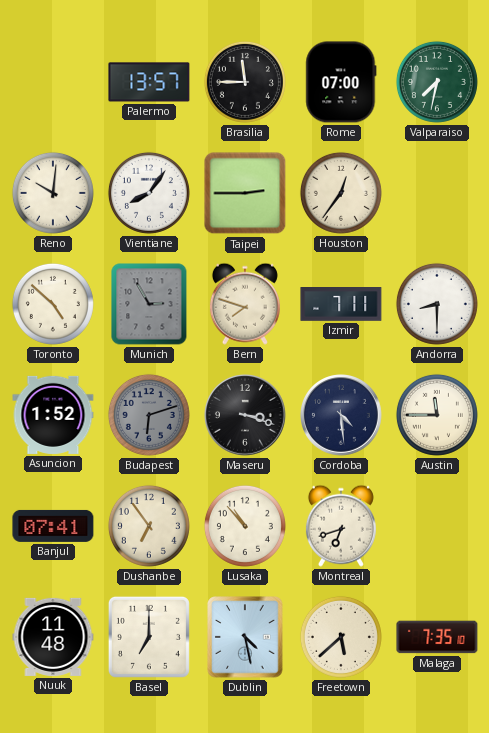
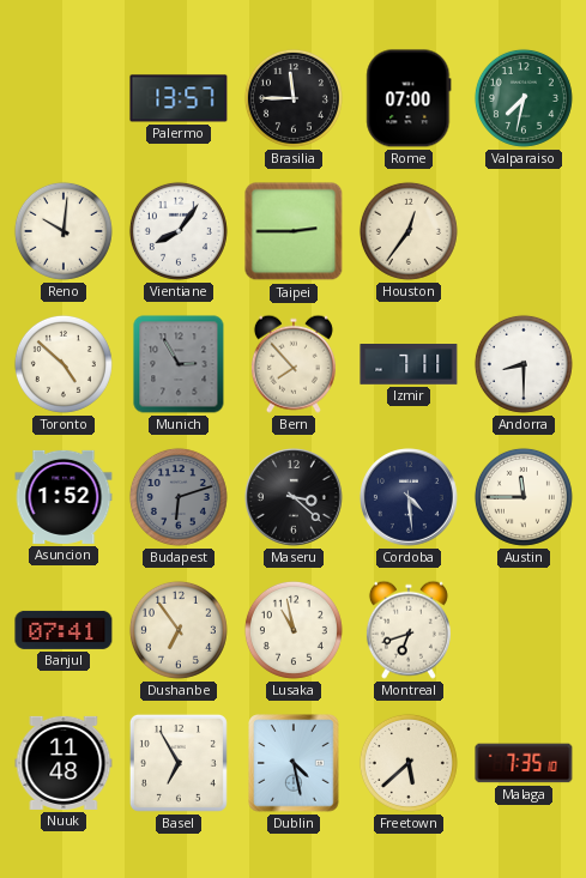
Bern: 7:48 -> 7:53 (294, 364)
Maseru: 3:18 -> 3:22 (295, 498)
Lusaka: 10:53 -> 10:58 (294, 630)
Basel: 7:00 -> 6:55 (179, 763)
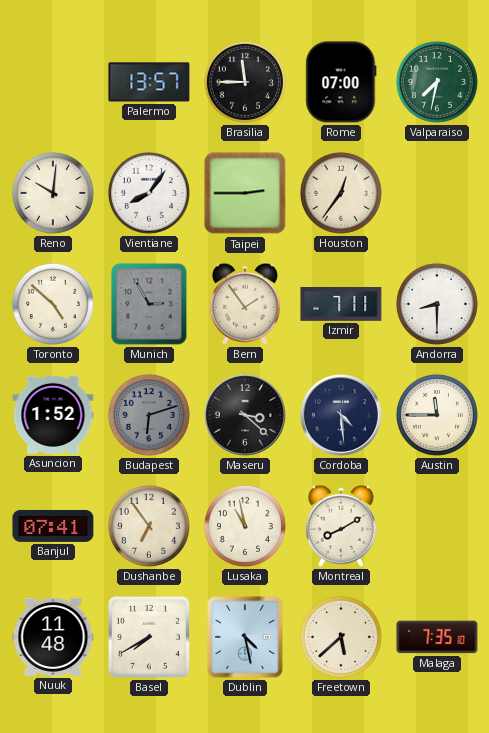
Bern: 7:53 -> 1:54 (245, 304)
Montreal: 6:42 -> 8:10 (341, 526)
Basel: 6:55 -> 7:40 (149, 637)
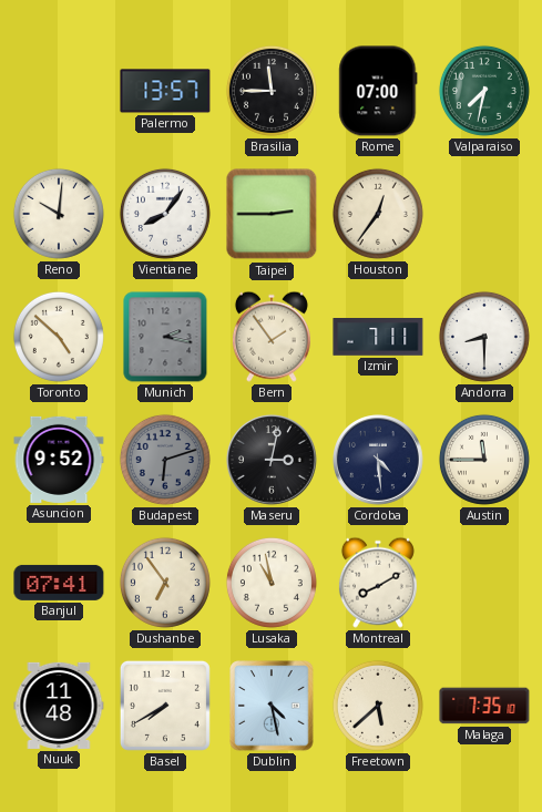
Munich: 2:55 -> 2:17 (165, 337)
Asuncion: 1:52 -> 9:52 (59, 460)
Maseru: 3:22 -> 3:02 (273, 461)
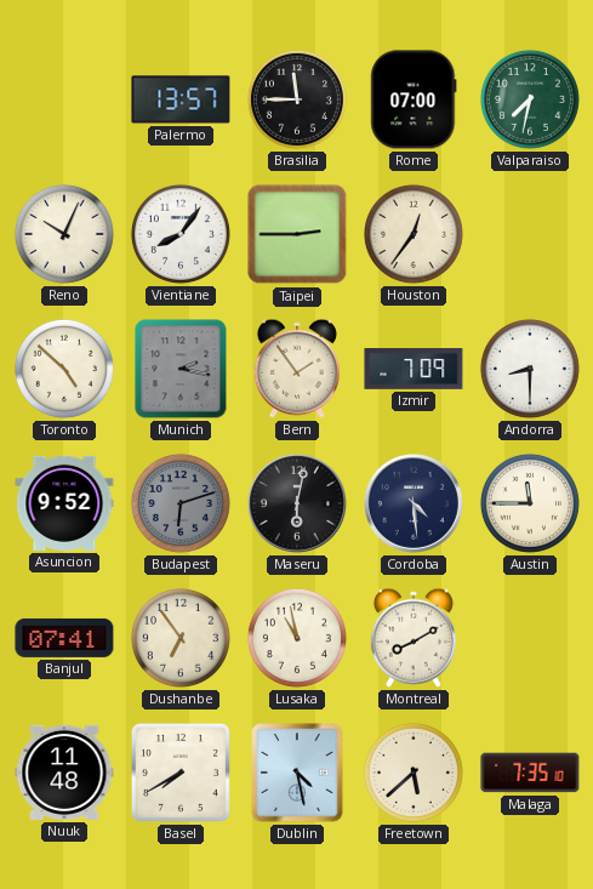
Reno: 10:01 -> 10:04 (64, 234)
Izmir: 7:11 -> 7:09 (414, 370)
Maseru: 3:02 -> 6:02 (298, 505)
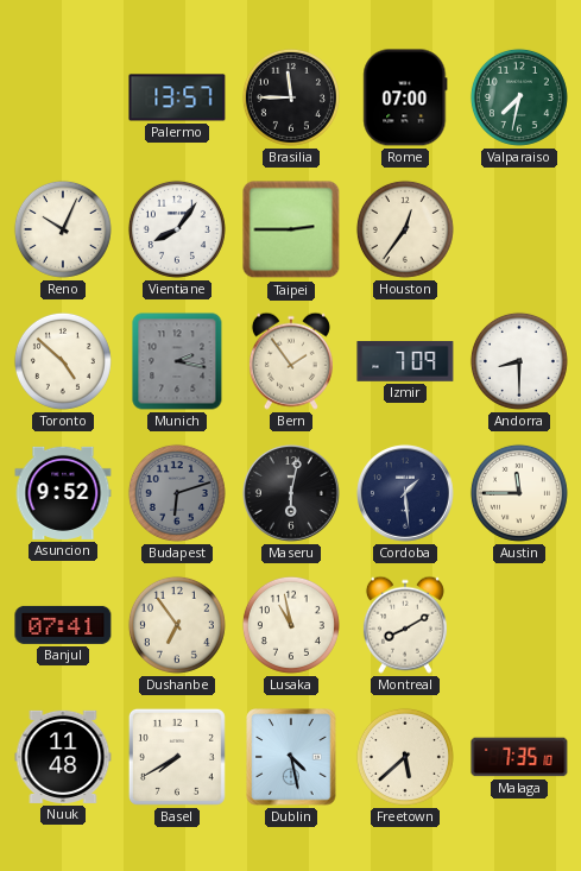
Cordoba: 4:29 -> 1:29 (406, 494)
